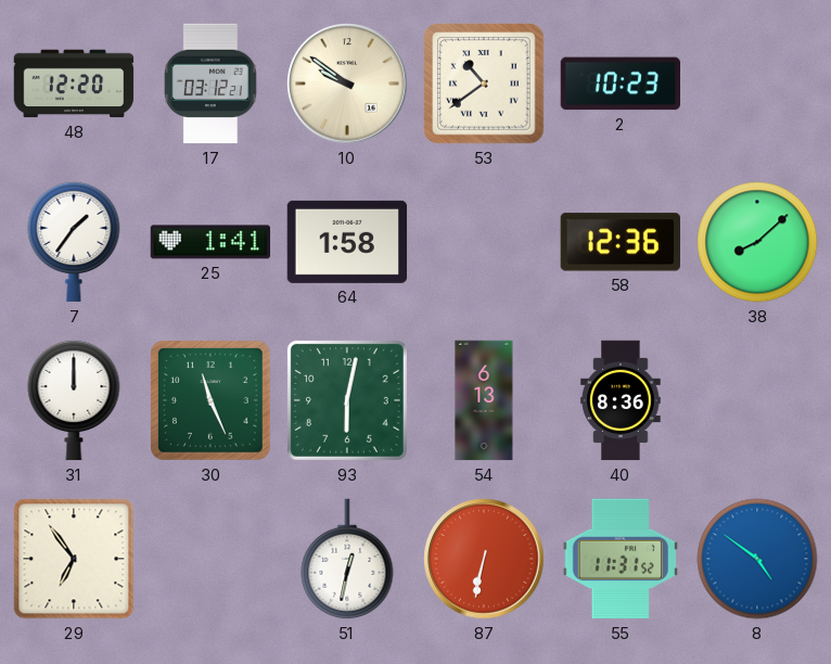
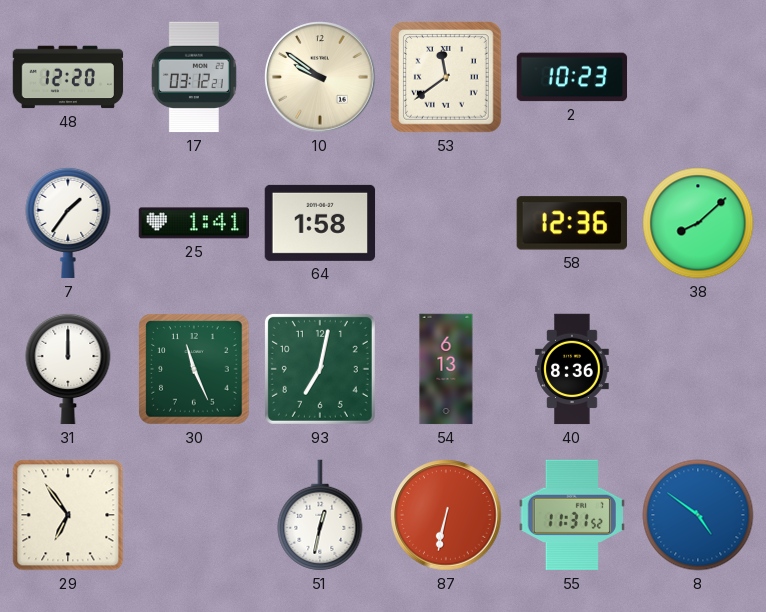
53: 10:39 -> 11:39 (446, 77)
93: 6:02 -> 7:02 (320, 369)
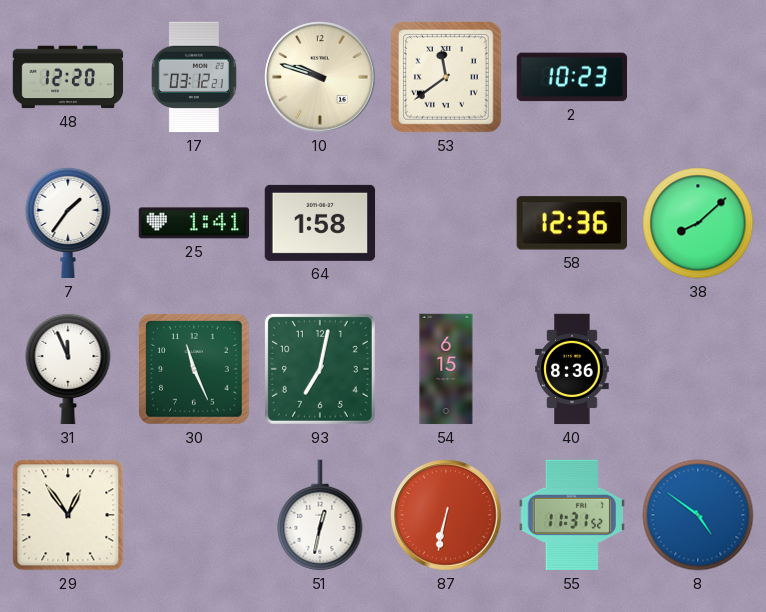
10: 9:51 -> 9:48 (320, 77)
31: 12:00 -> 11:56 (68, 369)
54: 6:13 -> 6:15 (446, 369)
29: 6:54 -> 12:54 (68, 515)
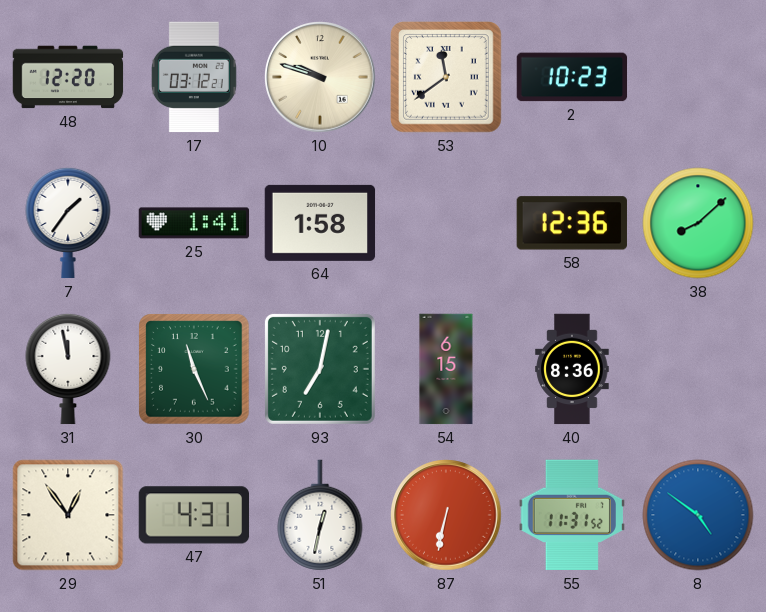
31: 11:56 -> 11:58 (68, 369)
47: none -> 4:31 (194, 515)
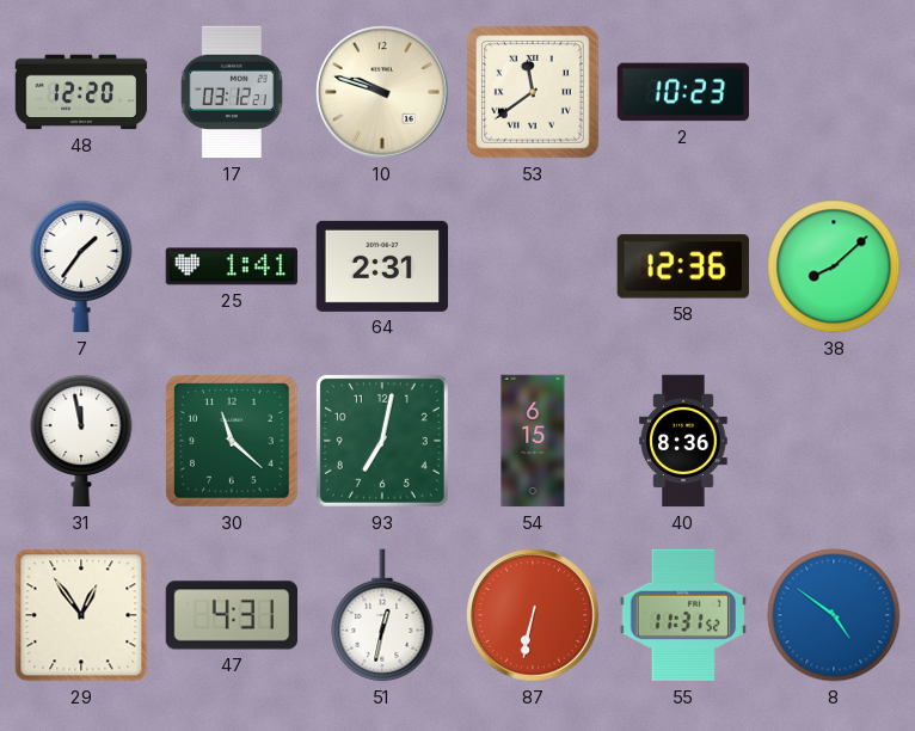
64: 1:58 -> 2:31 (382, 266)
30: 11:26 -> 11:22 (232, 441)
